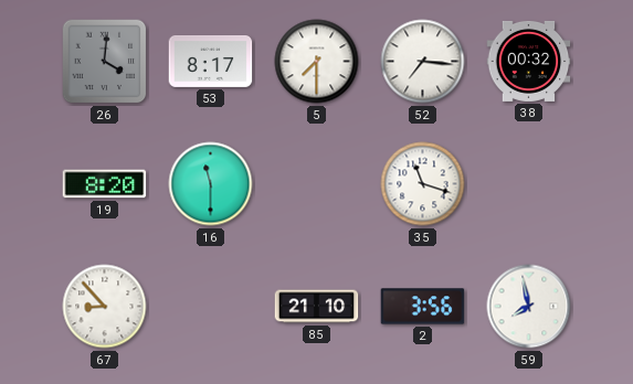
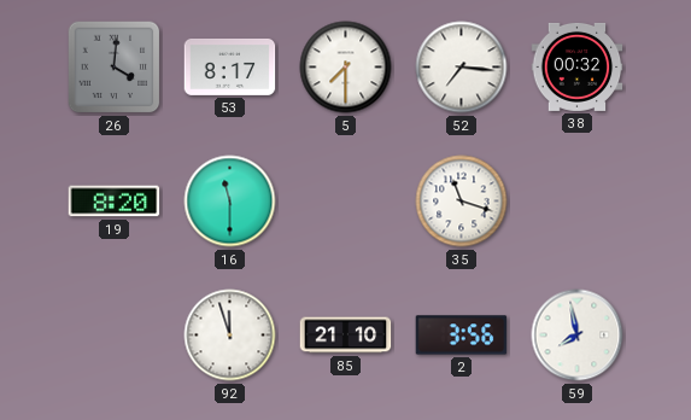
67: 8:53 -> none (105, 307)
92: none -> 11:57 (230, 336)
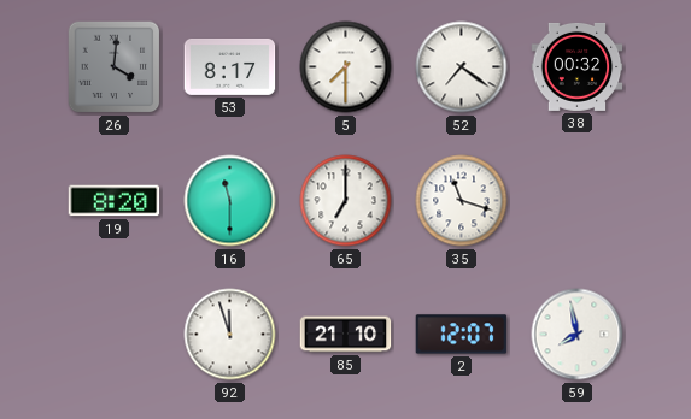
52: 7:16 -> 7:21 (462, 67)
65: none -> 7:00 (346, 201)
2: 3:56 -> 12:07 (462, 335)
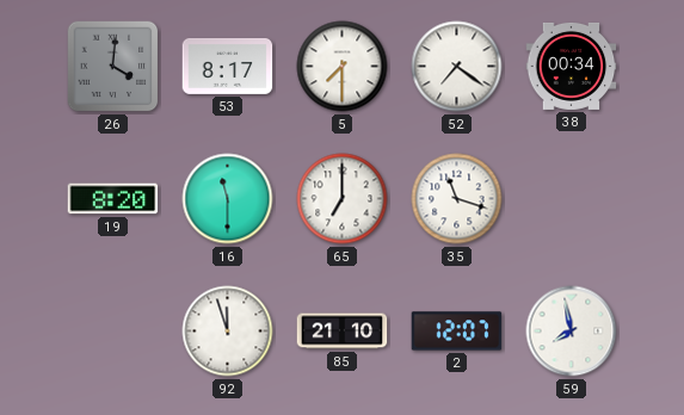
38: 00:32 -> 00:34 (572, 66)
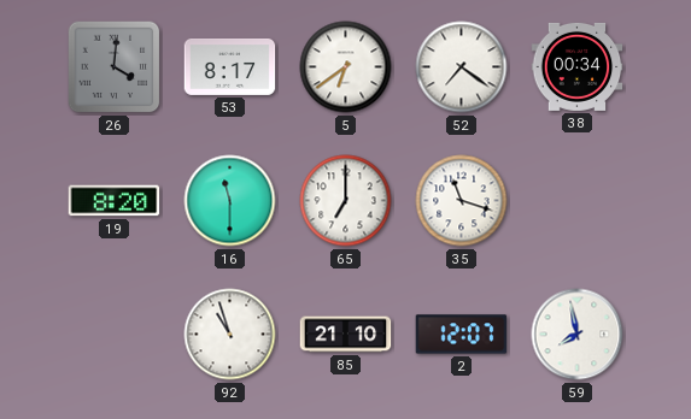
5: 7:30 -> 6:39 (346, 67)
92: 11:57 -> 10:57 (230, 335)
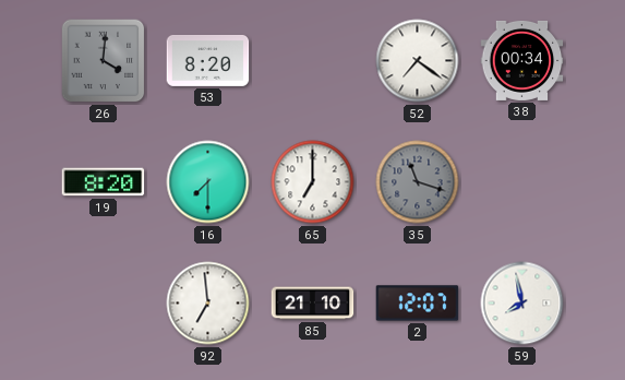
53: 8:17 -> 8:20 (208, 60)
5: 6:39 -> none (346, 67)
16: 11:30 -> 7:30 (208, 182)
35 dial: white -> grey (418, 182)
92: 10:57 -> 6:59 (208, 304)
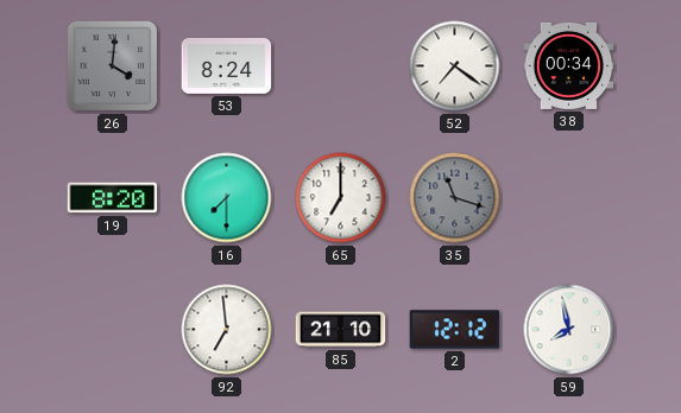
53: 8:20 -> 8:24 (227, 65)
2: 12:07 -> 12:12 (455, 330)
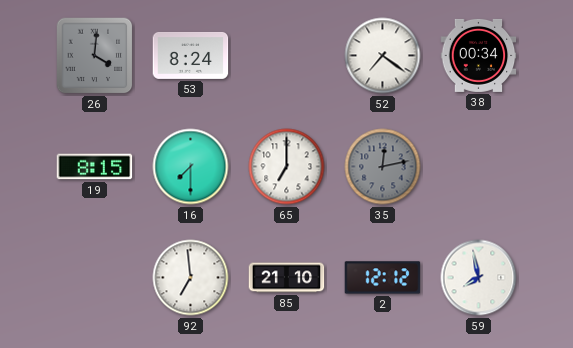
19: 8:20 -> 8:15 (95, 167)
35: 11:18 -> 12:13 (383, 167)
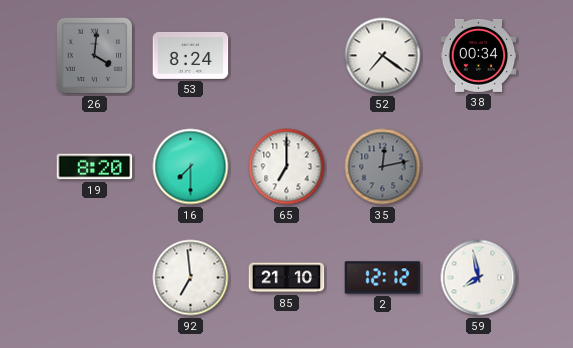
19: 8:15 -> 8:20 (95, 167)
